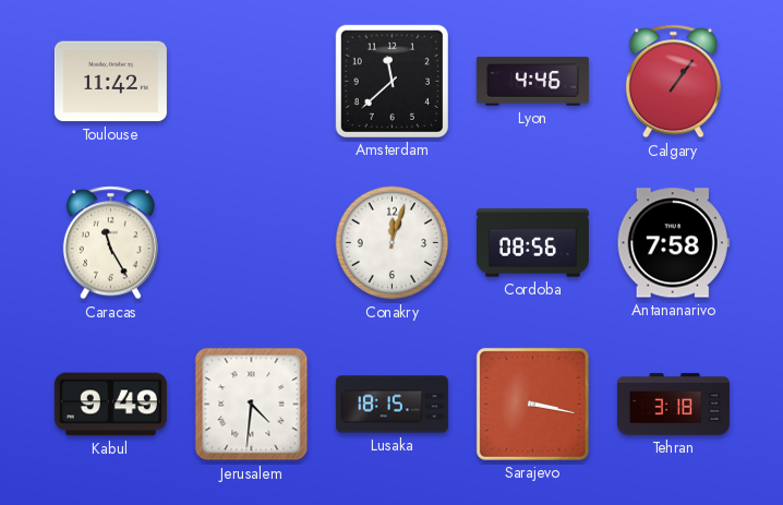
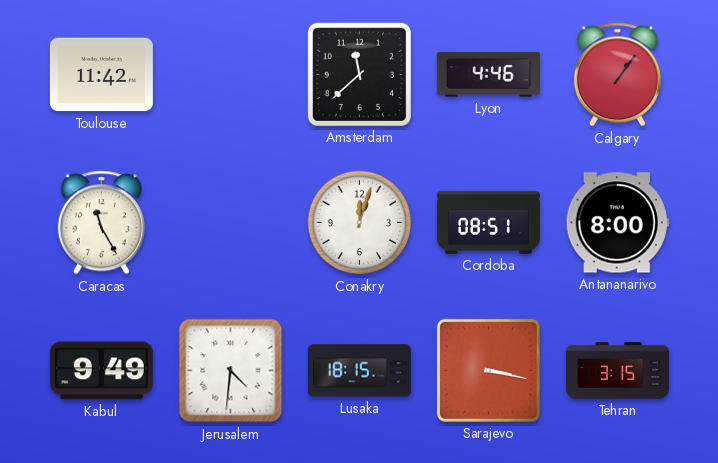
Cordoba: 08:56 -> 08:51 (488, 223)
Antananarivo: 7:58 -> 8:00 (617, 223)
Tehran: 3:18 -> 3:15 (617, 371)
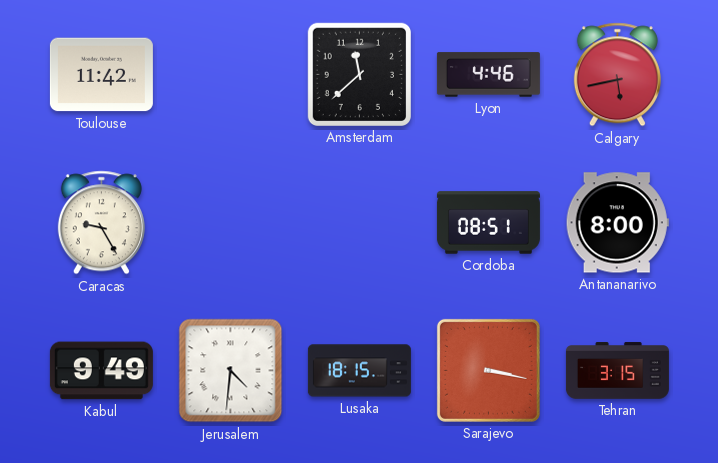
Calgary: 1:06 -> 5:43 (617, 75)
Caracas: 11:25 -> 9:25 (101, 223)
Conakry: 12:03 -> none (360, 223)
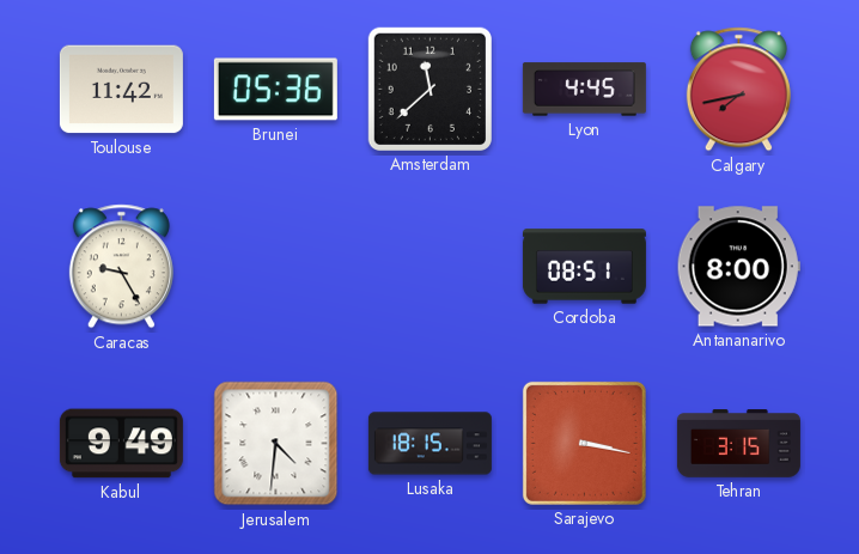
Brunei: none -> 05:36 (275, 90)
Lyon: 4:46 -> 4:45 (584, 90)
Calgary: 5:43 -> 7:43 (738, 90)
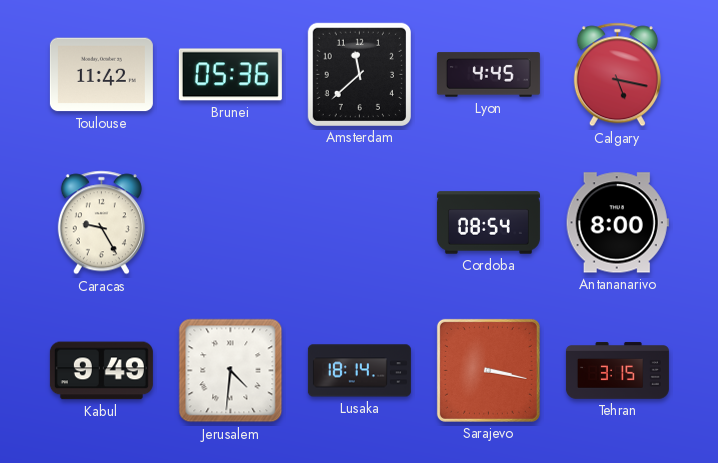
Calgary: 7:43 -> 5:17 (617, 75)
Cordoba: 08:51 -> 08:54 (488, 223)
Lusaka: 18:15 -> 18:14 (359, 371)
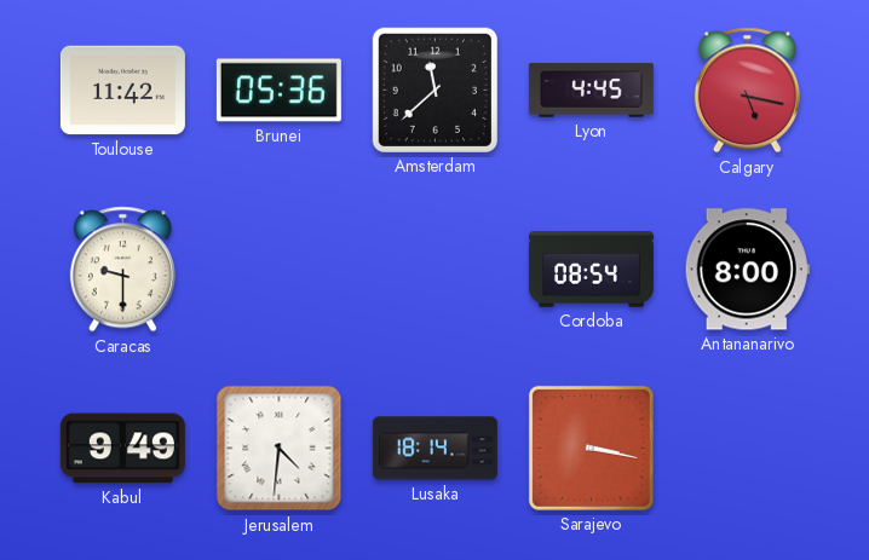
Caracas: 9:25 -> 9:30 (122, 270)
Tehran: 3:15 -> none (617, 371)
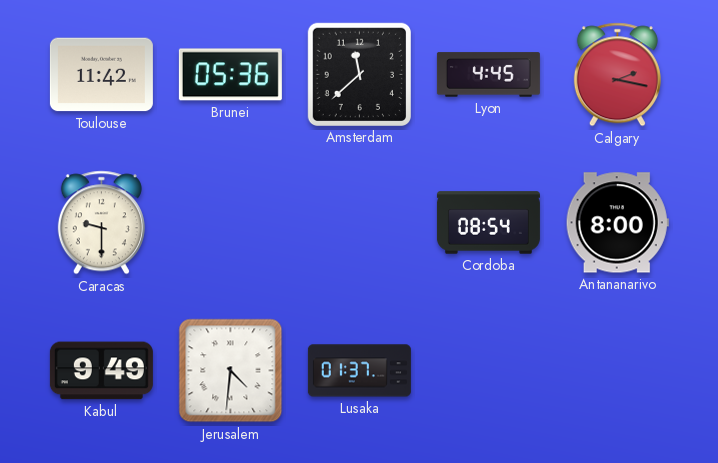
Calgary: 5:17 -> 2:17 (617, 75)
Lusaka: 18:14 -> 01:37 (359, 371)
Sarajevo: 3:17 -> none (591, 448)
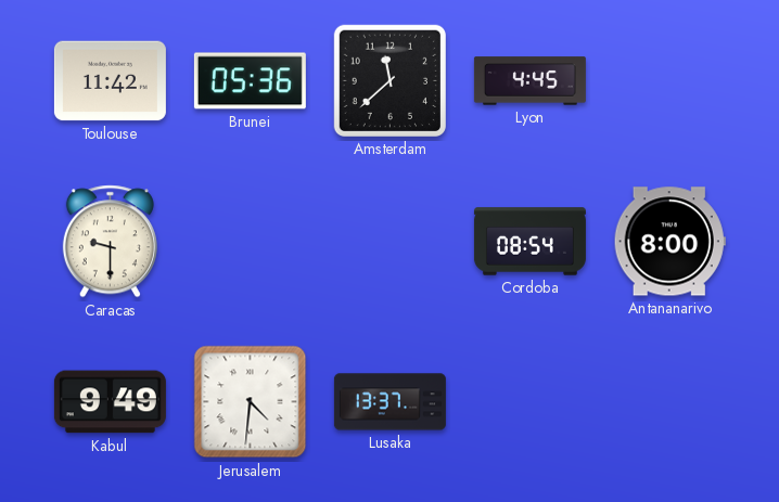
Calgary: 2:17 -> none (617, 75)
Lusaka: 01:37 -> 13:37 (389, 402)
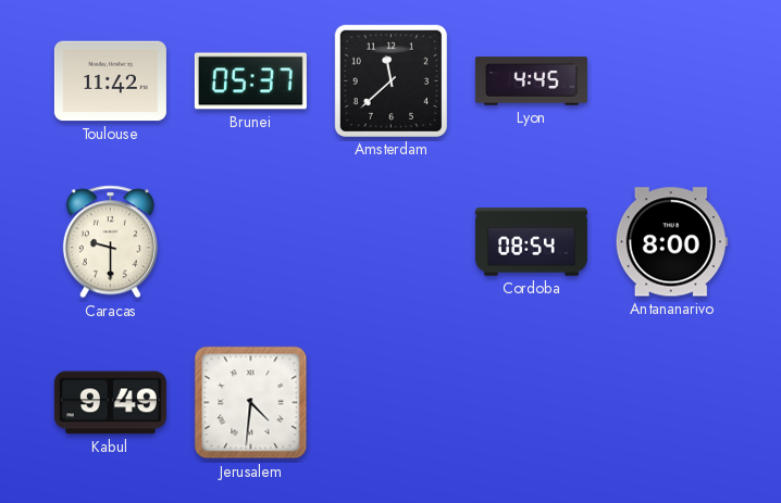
Brunei: 05:36 -> 05:37 (250, 81)
Lusaka: 13:37 -> none (389, 402)
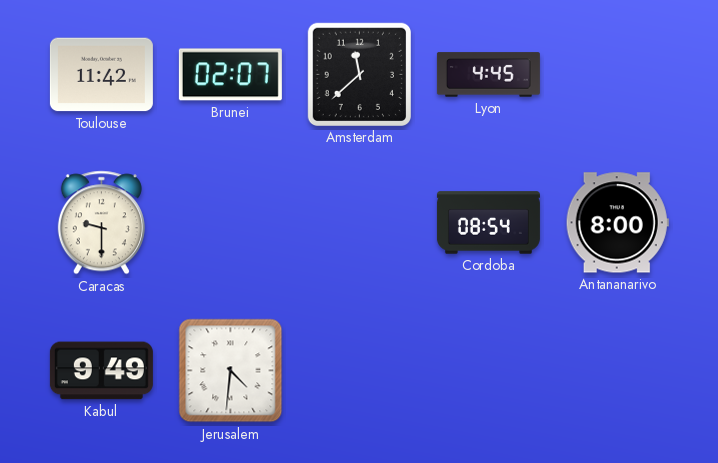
Brunei: 05:37 -> 02:07 (230, 75)
